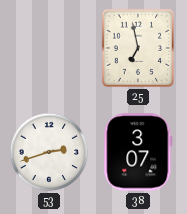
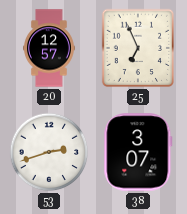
20: none -> 12:57 (50, 48)
25: 6:58 -> 6:56 (137, 48)
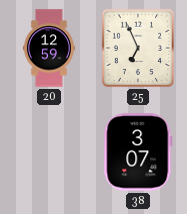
20: 12:57 -> 12:59 (50, 48)
53: 2:42 -> none (49, 152)
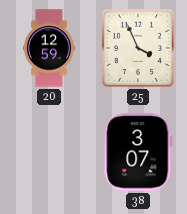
25: 6:56 -> 3:56 (137, 48)
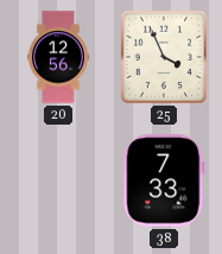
20: 12:59 -> 12:56 (59, 57)
38: 3:07 -> 7:33 (164, 180)
